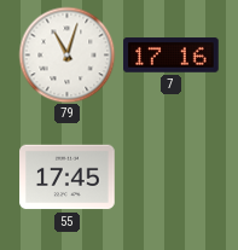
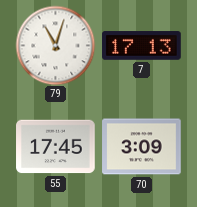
7: 17:16 -> 17:13 (142, 46)
70: none -> 3:09 (142, 147)
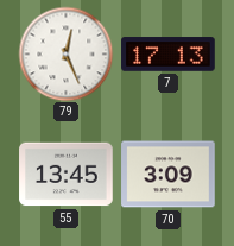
79: 11:03 -> 12:26 (65, 53)
55: 17:45 -> 13:45 (67, 175)
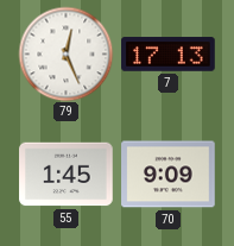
55: 13:45 -> 1:45 (67, 175)
70: 3:09 -> 9:09 (169, 175)
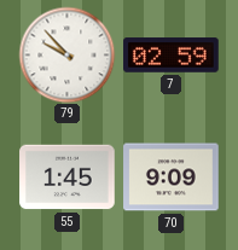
79: 12:26 -> 9:53 (66, 54)
7: 17:13 -> 02:59 (172, 56)
